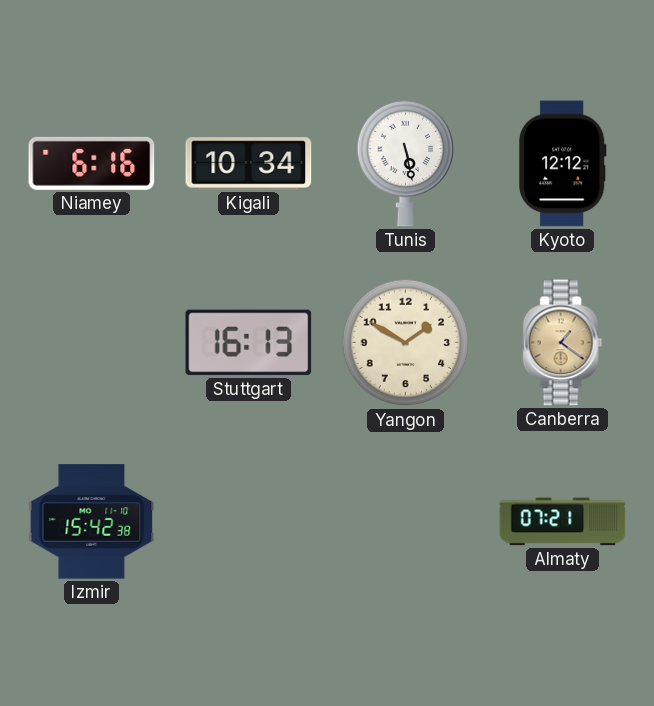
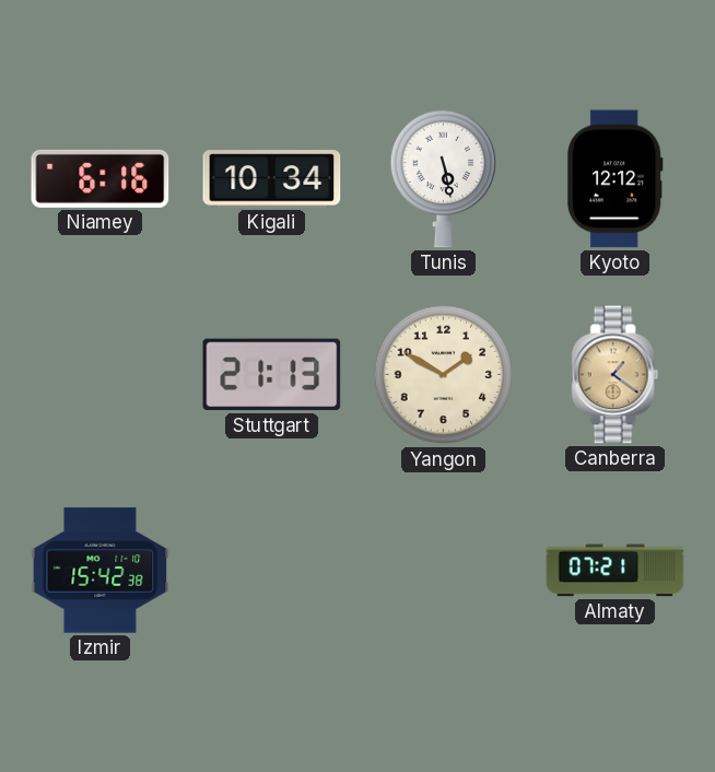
Stuttgart: 16:13 -> 21:13 (272, 375)
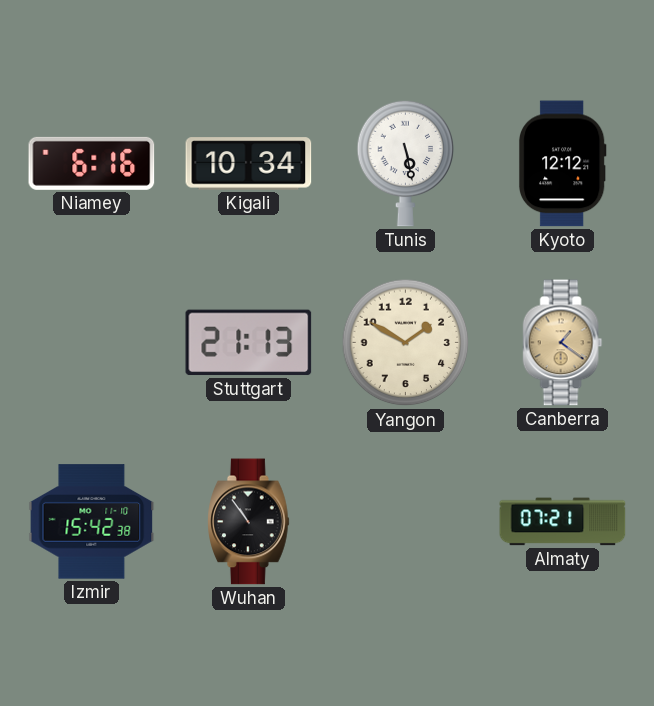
Wuhan: none -> 10:54 (249, 522)
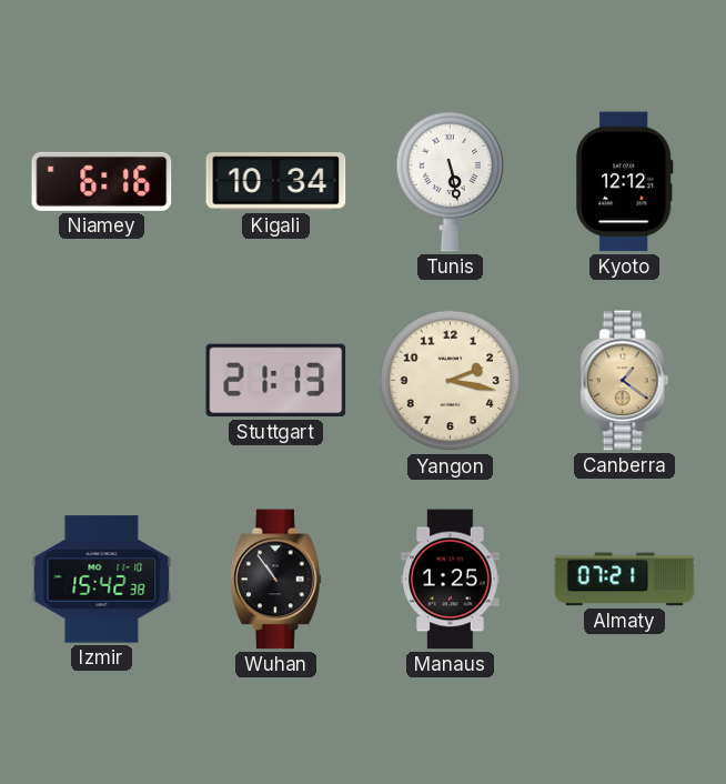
Yangon: 1:50 -> 2:17 (451, 381)
Manaus: none -> 1:25 (451, 580)
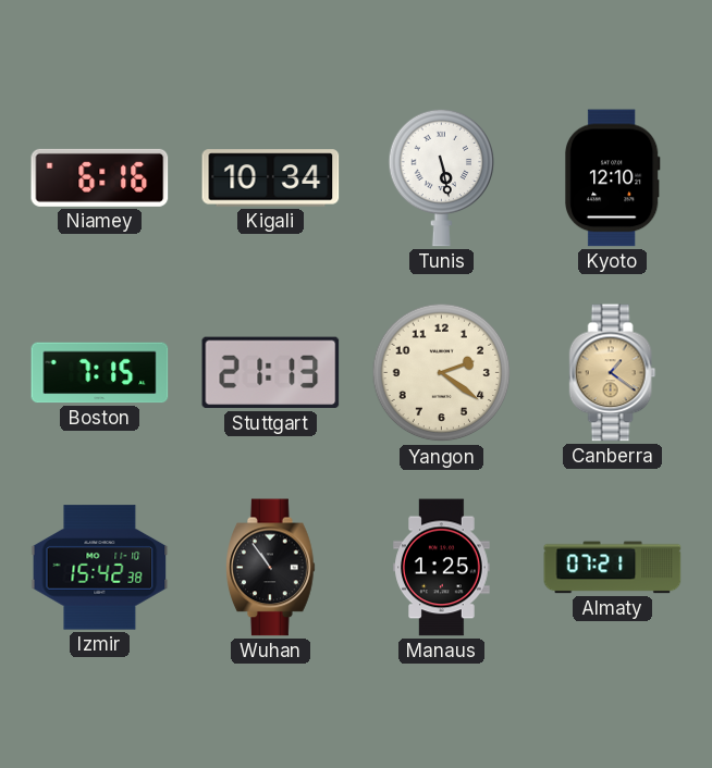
Kyoto: 12:12 -> 12:10 (612, 178)
Boston: none -> 7:15 (100, 373)
Yangon: 2:17 -> 2:21 (442, 373)
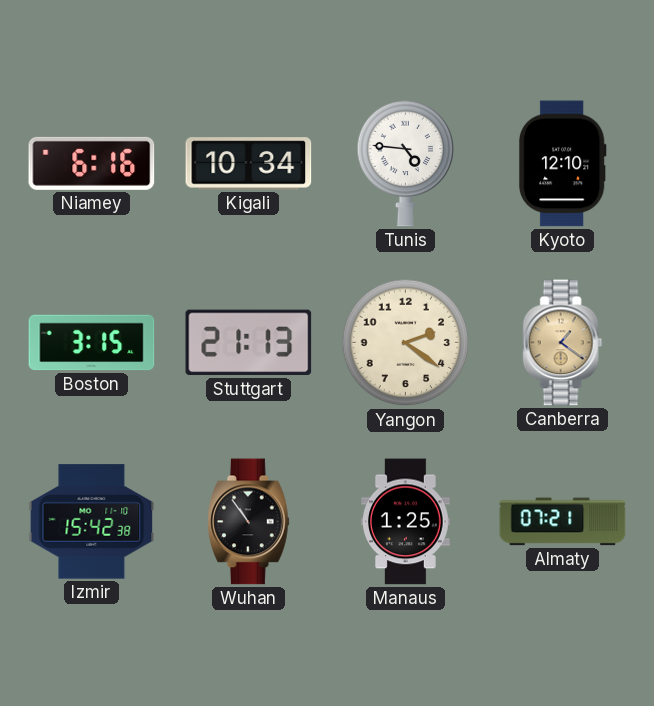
Tunis: 5:28 -> 4:46 (406, 163)
Boston: 7:15 -> 3:15 (92, 343)
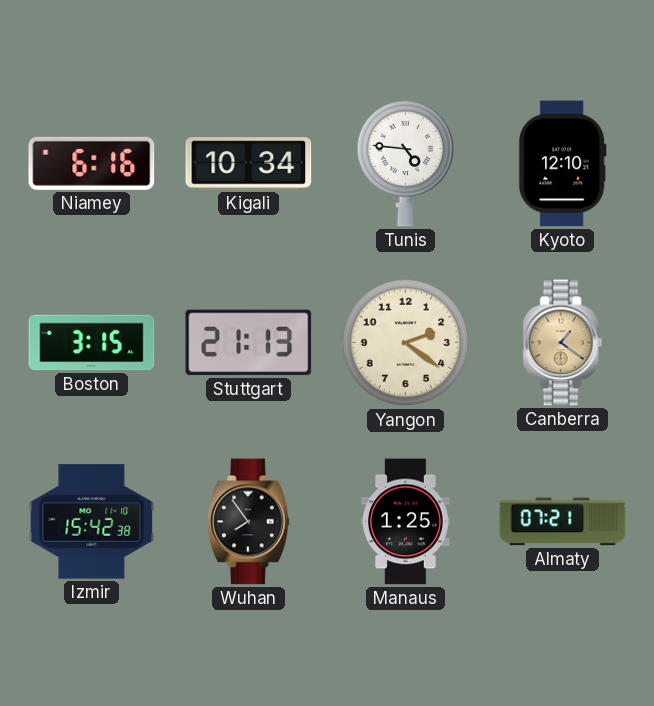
Wuhan: 10:54 -> 7:54 (249, 522)
